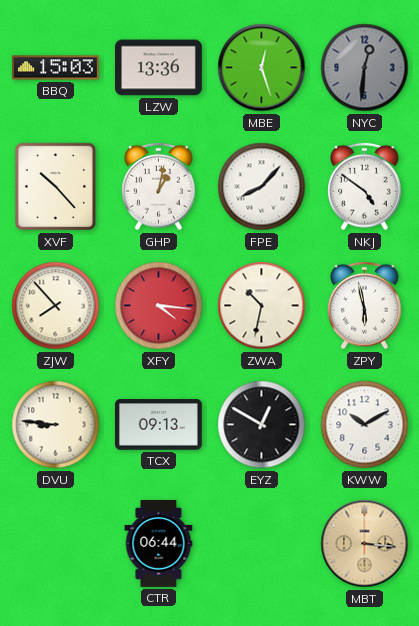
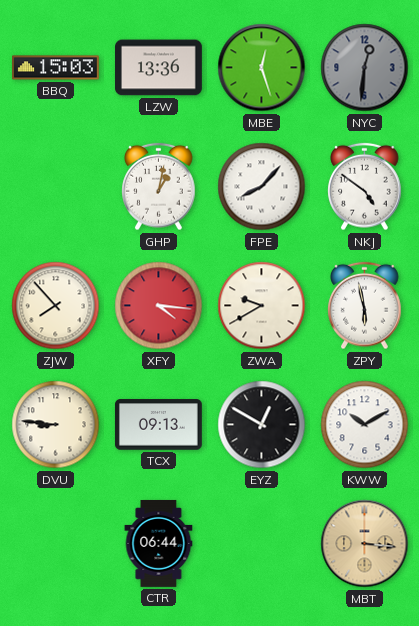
XVF: 10:23 -> none (56, 187)
ZWA: 10:32 -> 9:40 (262, 306)
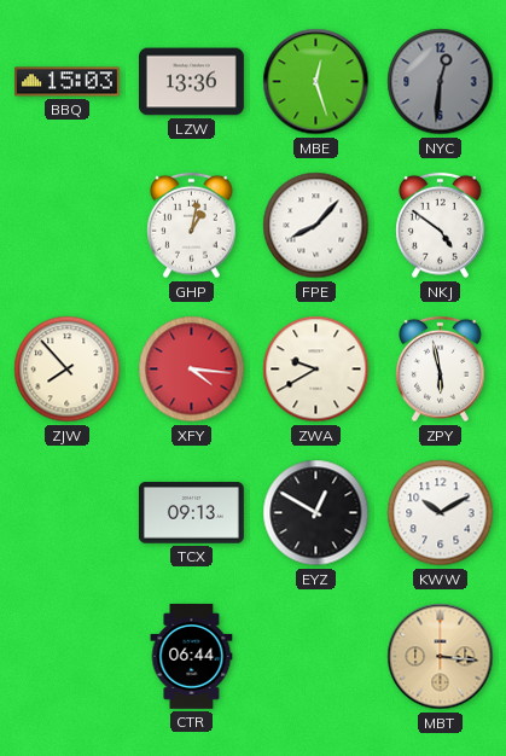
DVU: 8:46 -> none (56, 425)
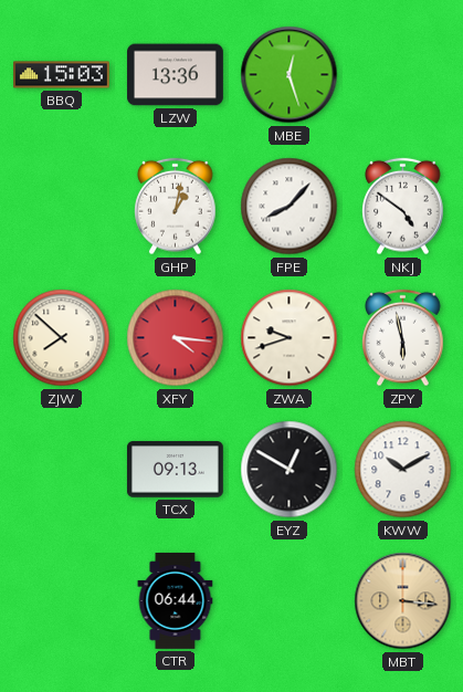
NYC: 12:31 -> none (441, 82)
ZJW: 7:53 -> 7:52 (62, 338)
ZWA: 9:40 -> 9:42 (290, 338)
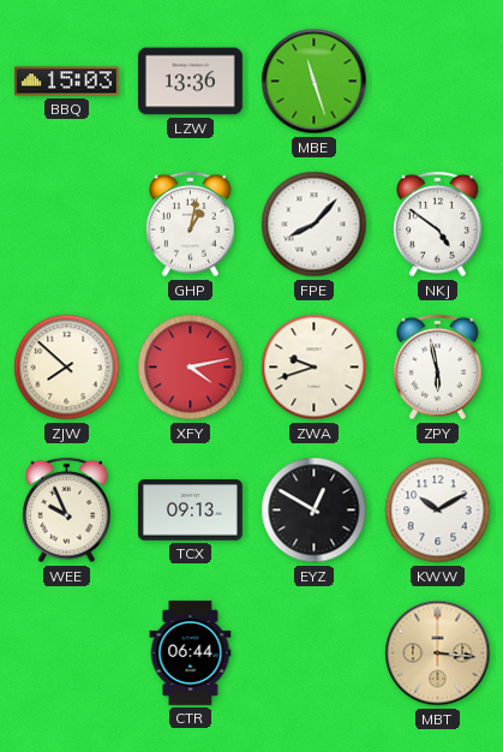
MBE: 12:27 -> 11:27 (315, 82)
XFY: 4:16 -> 4:13 (191, 368)
WEE: none -> 9:56 (67, 511)
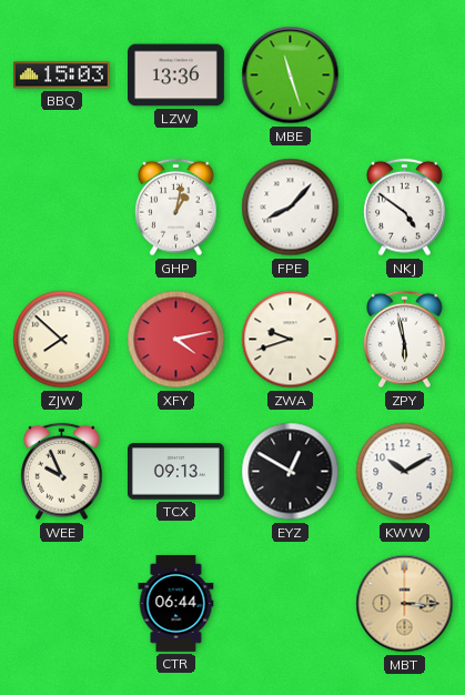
MBT: 3:16 -> 3:15 (405, 604)
